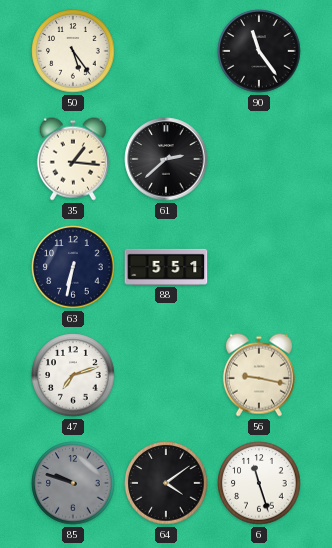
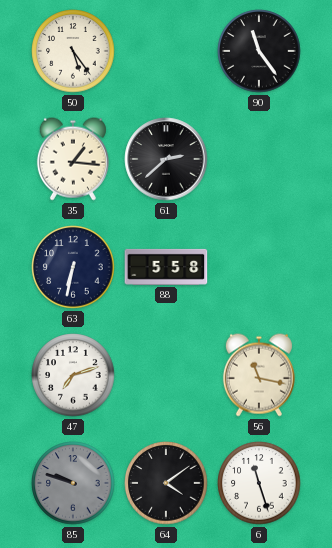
88: 5:51 -> 5:58 (166, 267)
56: 9:17 -> 11:17 (259, 375)
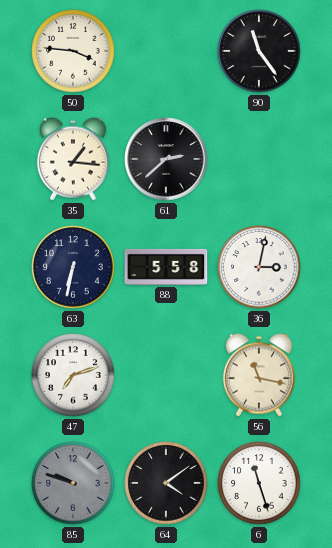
50: 5:24 -> 3:46 (73, 51)
36: none -> 3:02 (259, 267)
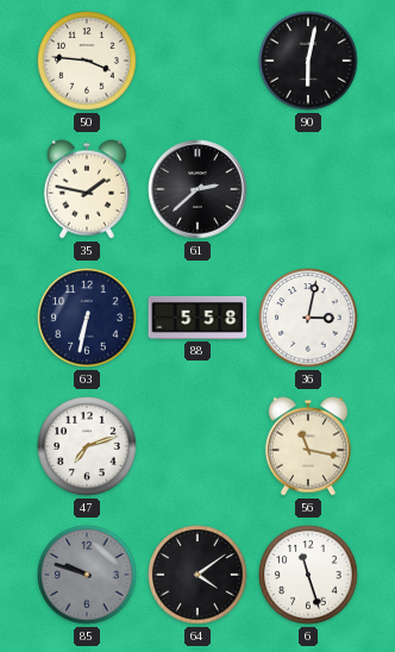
90: 11:24 -> 6:02 (308, 61)
35: 1:16 -> 1:47 (87, 189)
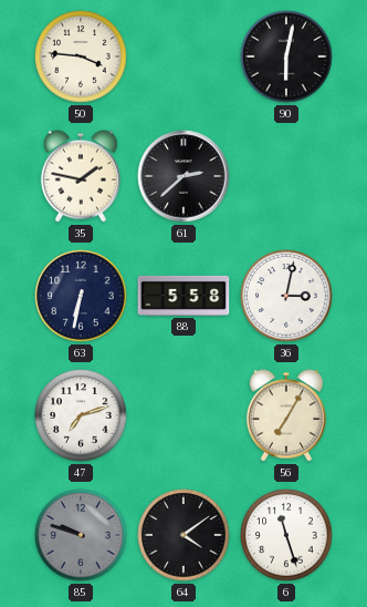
56: 11:17 -> 7:05 (286, 415)
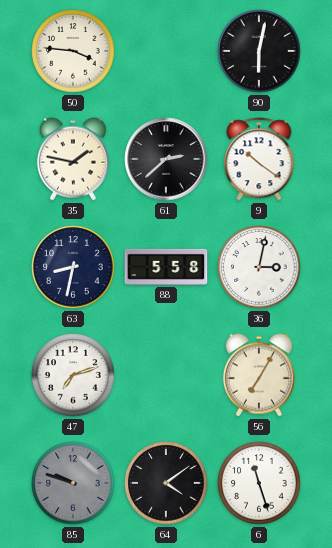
9: none -> 10:21 (259, 159)
63: 6:32 -> 8:32 (73, 267)
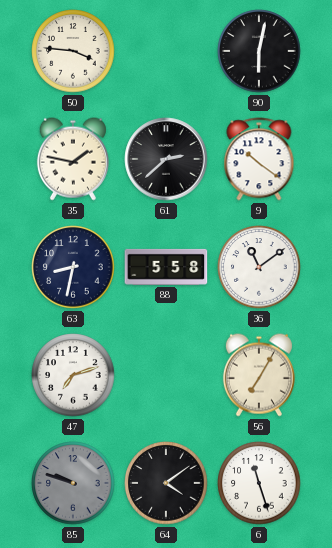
36: 3:02 -> 11:09 (259, 267)
